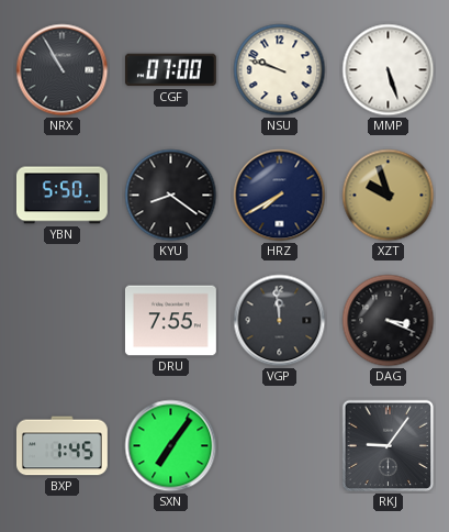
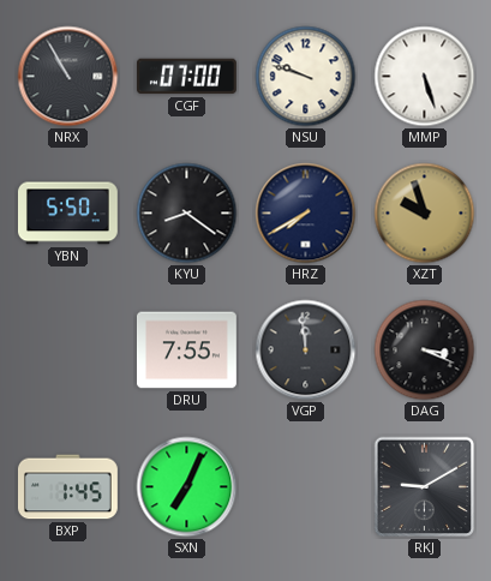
SXN: 7:06 -> 7:04 (187, 487)
RKJ: 9:06 -> 9:10 (425, 487)
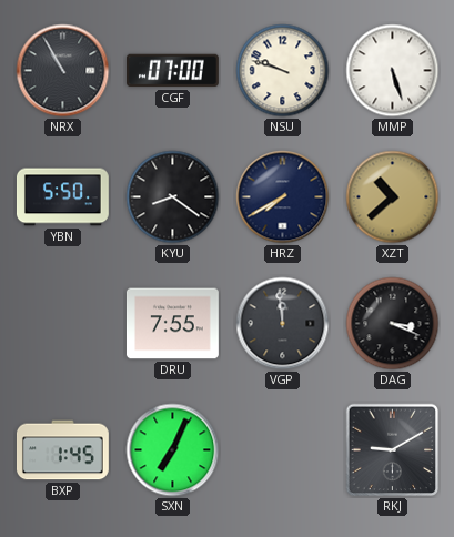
XZT: 9:57 -> 10:38 (393, 197)
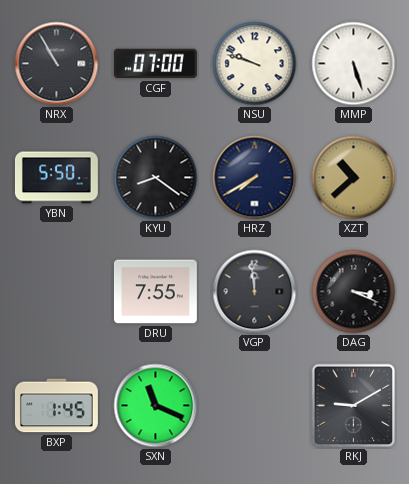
SXN: 7:04 -> 11:19 (156, 406)
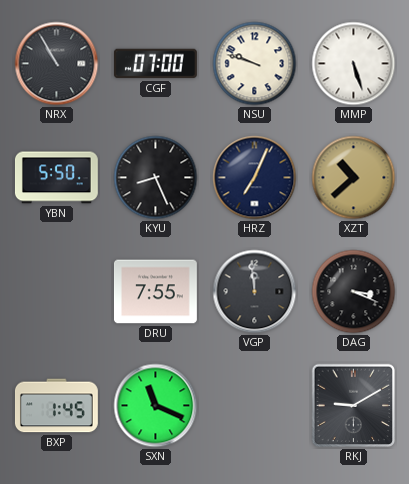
KYU: 8:21 -> 8:26 (156, 178)
HRZ: 7:40 -> 7:04 (255, 178)
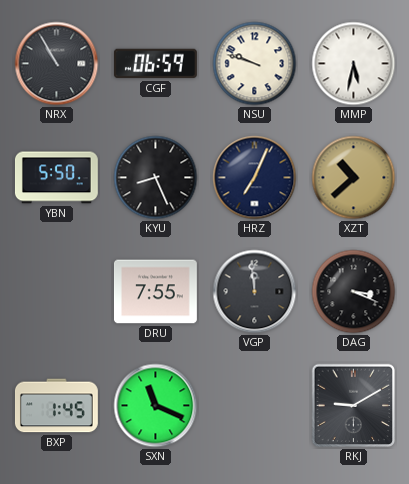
CGF: 07:00 -> 06:59 (155, 64)
MMP: 5:27 -> 5:32 (354, 64)
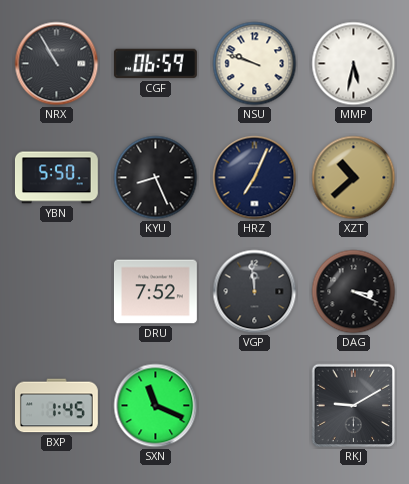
DRU: 7:55 -> 7:52 (155, 292)
